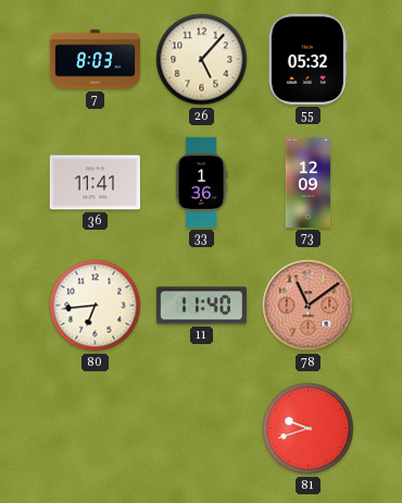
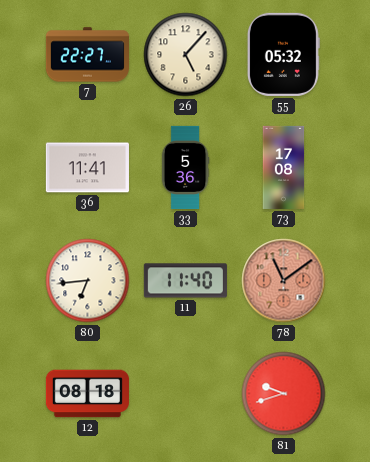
7: 8:03 -> 22:27 (87, 55)
33: 1:36 -> 5:36 (185, 167)
73: 12:09 -> 17:08 (284, 167)
12: none -> 08:18 (87, 394)
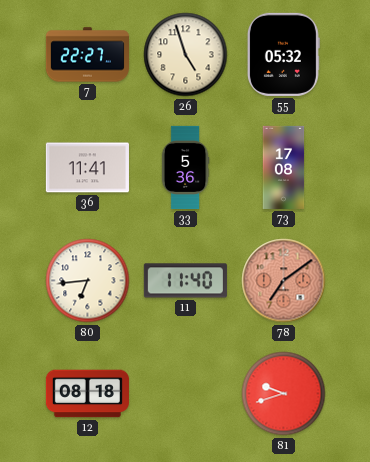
26: 5:07 -> 4:57 (186, 55)
78: 11:09 -> 7:09 (284, 281)
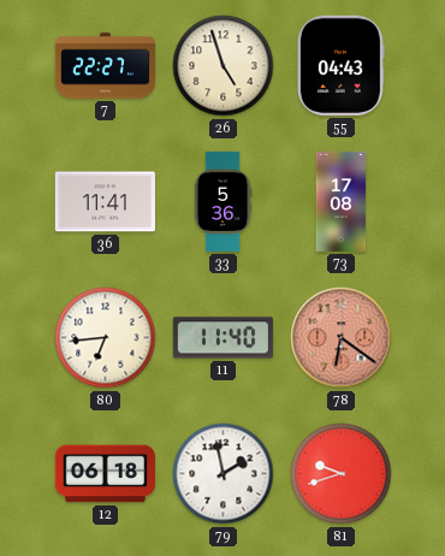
55: 05:32 -> 04:43 (340, 65)
78: 7:09 -> 6:21 (342, 338)
12: 08:18 -> 06:18 (105, 474)
79: none -> 1:58 (224, 474)
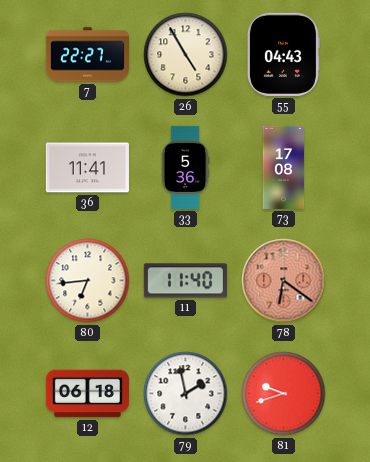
26: 4:57 -> 4:55 (186, 55)
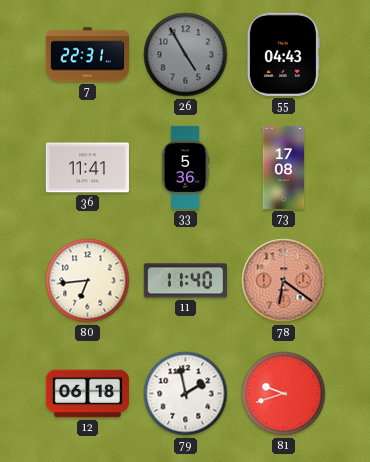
7: 22:27 -> 22:31 (87, 55)
26 dial: cream -> grey (186, 55)
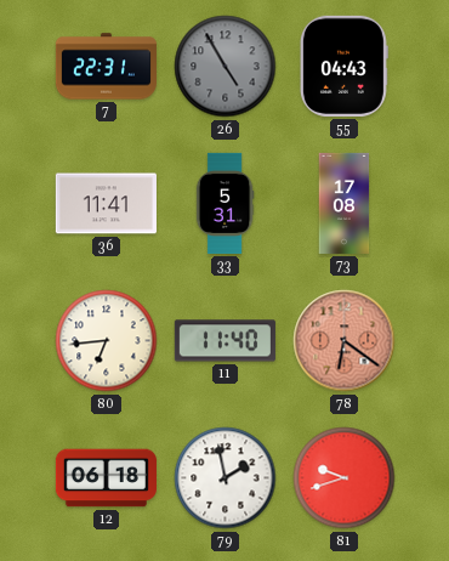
33: 5:36 -> 5:31 (224, 203)
